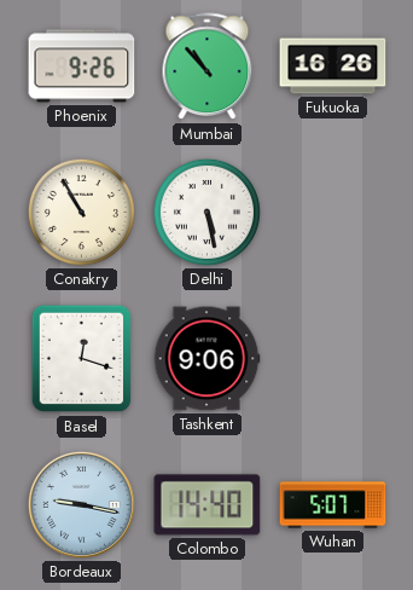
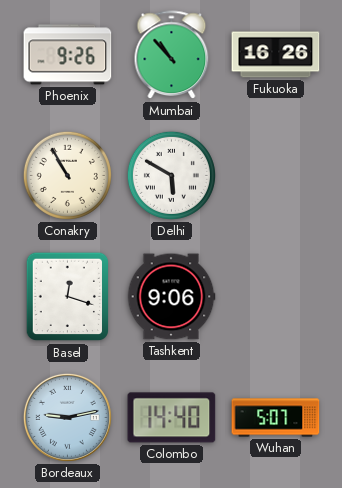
Delhi: 5:28 -> 5:50 (171, 175)
Bordeaux: 9:17 -> 9:13 (67, 417)
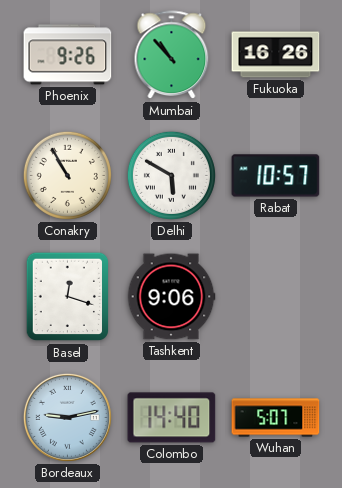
Rabat: none -> 10:57 (276, 176)
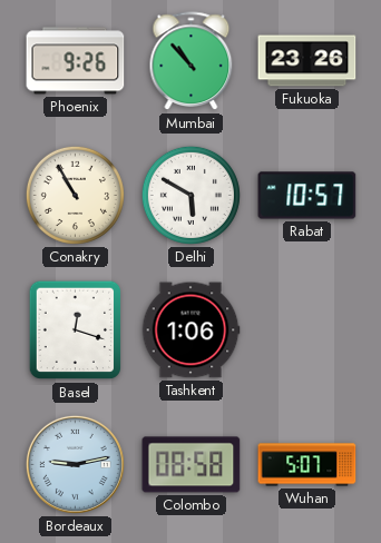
Fukuoka: 16:26 -> 23:26 (307, 61)
Tashkent: 9:06 -> 1:06 (190, 330)
Colombo: 14:40 -> 08:58 (192, 465)
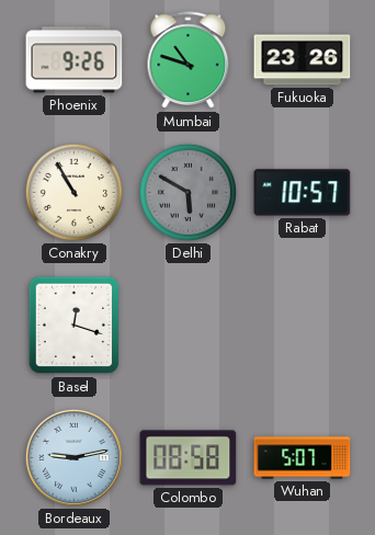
Mumbai: 10:53 -> 10:48 (189, 60)
Delhi dial: white -> grey (187, 192)
Tashkent: 1:06 -> none (190, 330)
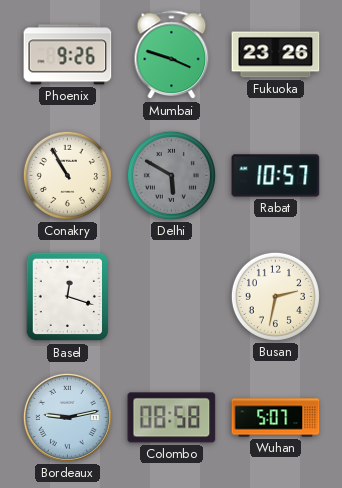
Mumbai: 10:48 -> 3:48 (172, 55)
Busan: none -> 2:32 (275, 296)
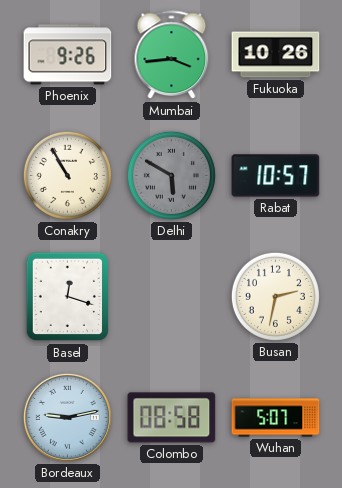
Mumbai: 3:48 -> 3:44 (172, 55)
Fukuoka: 23:26 -> 10:26 (276, 55)
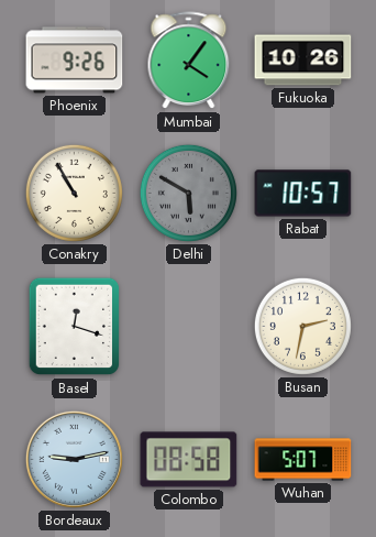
Mumbai: 3:44 -> 4:06 (189, 61)
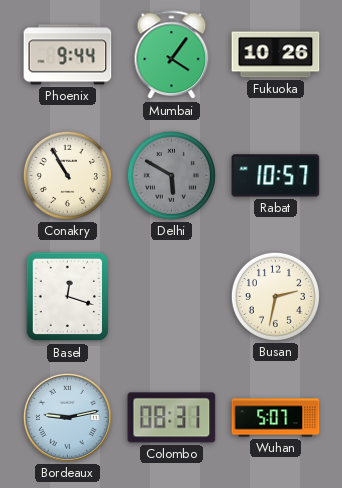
Phoenix: 9:26 -> 9:44 (68, 55)
Colombo: 08:58 -> 08:31 (172, 418)
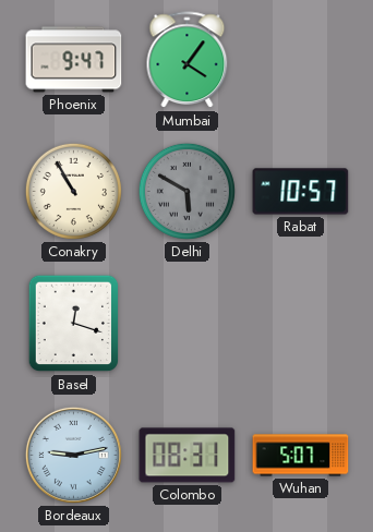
Phoenix: 9:44 -> 9:47 (74, 60)
Fukuoka: 10:26 -> none (276, 55)
Busan: 2:32 -> none (275, 296)
